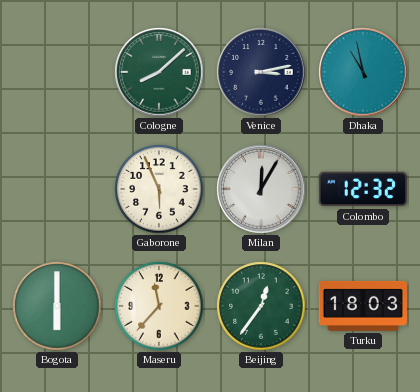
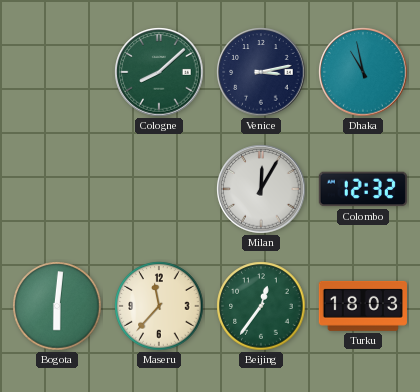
Gaborone: 5:56 -> none (159, 189)
Bogota: 6:00 -> 6:01 (57, 306)
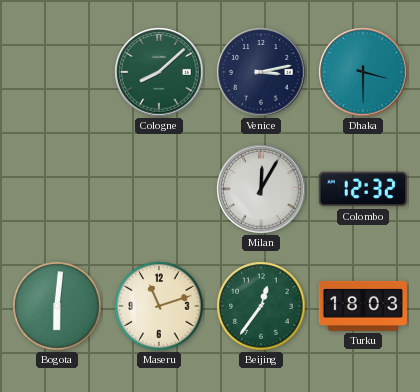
Dhaka: 10:58 -> 3:30 (363, 72)
Maseru: 11:37 -> 11:12 (159, 306)
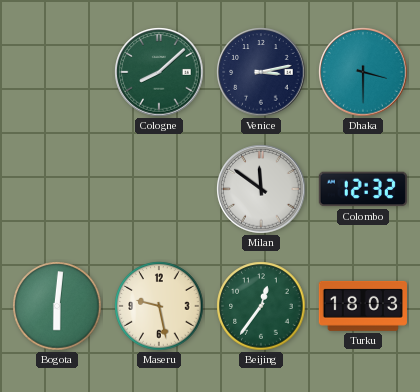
Milan: 12:05 -> 11:51 (261, 189)
Maseru: 11:12 -> 9:28 (159, 306)
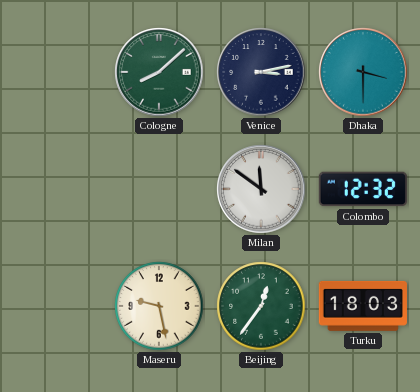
Bogota: 6:01 -> none (57, 306)
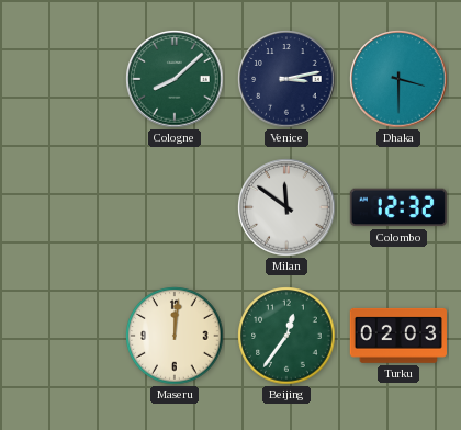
Maseru: 9:28 -> 12:01 (175, 336)
Turku: 18:03 -> 02:03 (398, 336)
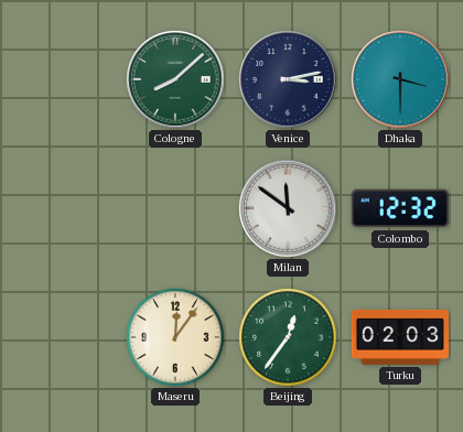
Maseru: 12:01 -> 12:06 (175, 337)
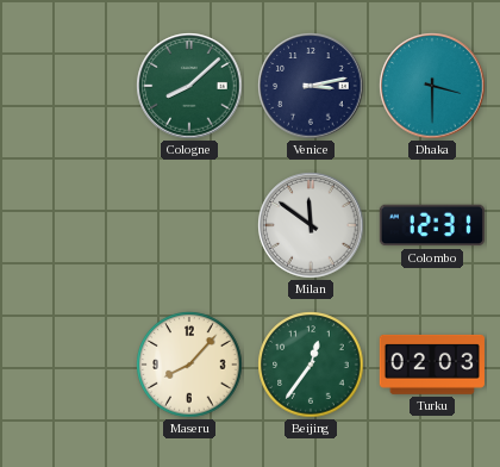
Colombo: 12:32 -> 12:31 (432, 225)
Maseru: 12:06 -> 8:07 (189, 365)
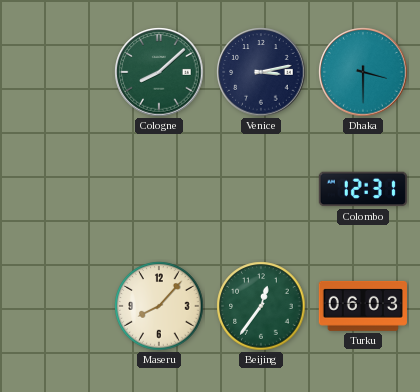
Milan: 11:51 -> none (311, 225)
Turku: 02:03 -> 06:03 (363, 306)
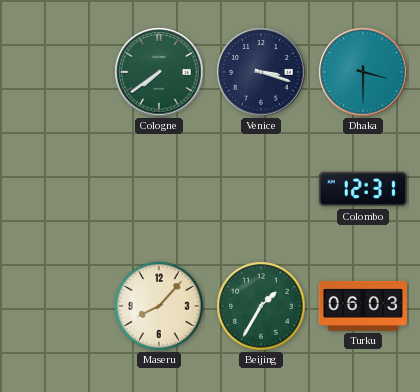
Cologne: 8:08 -> 7:39 (159, 72)
Venice: 3:13 -> 3:18 (261, 72)
Beijing: 12:36 -> 1:35 (261, 306)
